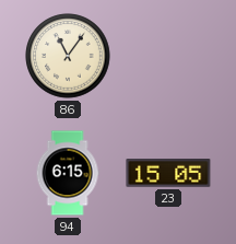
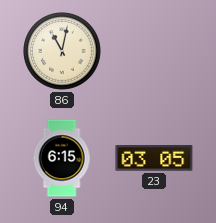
86: 11:06 -> 11:02 (62, 51)
23: 15:05 -> 03:05 (154, 158)
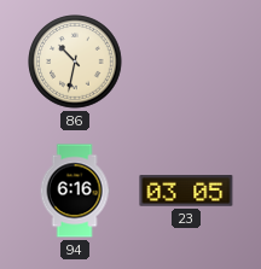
86: 11:02 -> 10:32 (75, 62)
94: 6:15 -> 6:16 (75, 191)
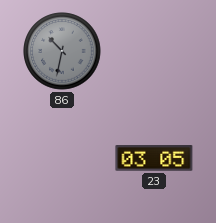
86 dial: cream -> grey (62, 51)
94: 6:16 -> none (75, 191)
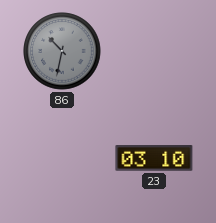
23: 03:05 -> 03:10 (154, 158)
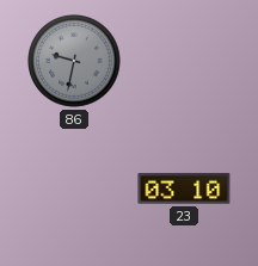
86: 10:32 -> 9:32 (74, 61)
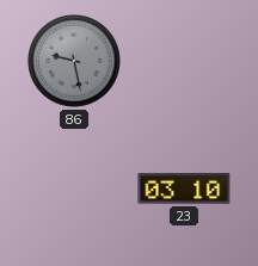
86: 9:32 -> 9:28 (74, 61)
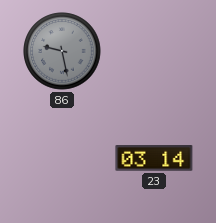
23: 03:10 -> 03:14 (154, 158)
